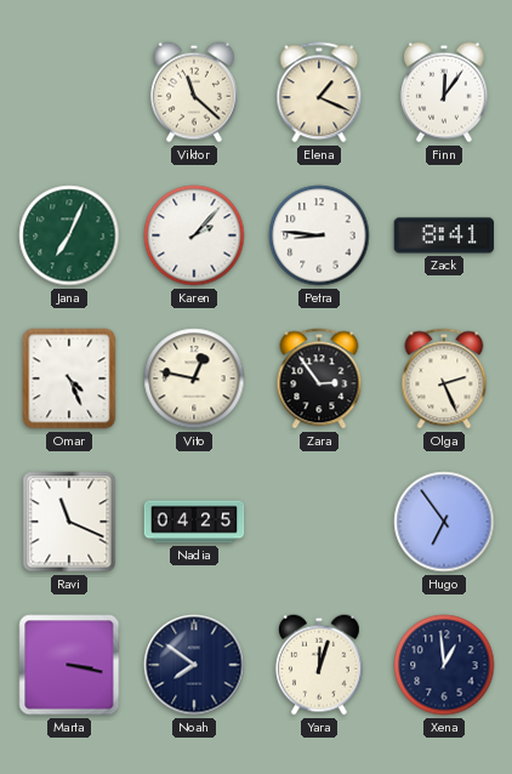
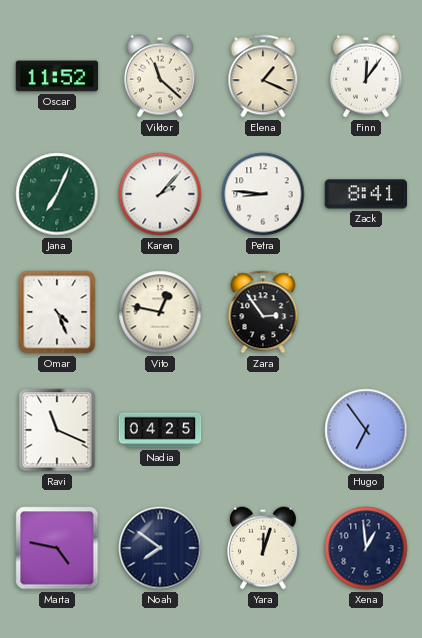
Oscar: none -> 11:52 (57, 76)
Olga: 2:26 -> none (444, 379)
Marta: 3:17 -> 4:47 (57, 548)
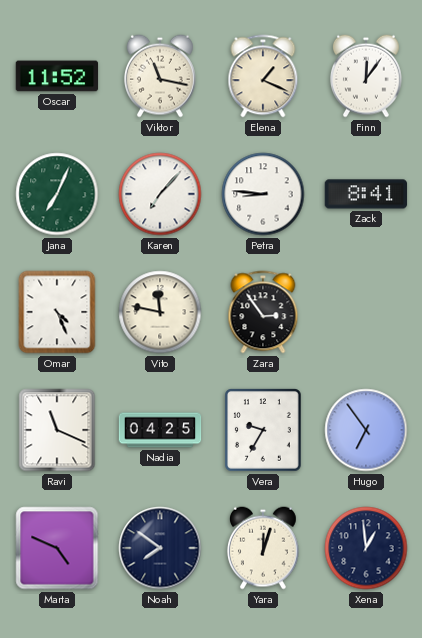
Viktor: 11:22 -> 11:17 (160, 76)
Karen: 2:07 -> 7:07 (160, 194)
Vito: 12:47 -> 11:47 (160, 312)
Vera: none -> 9:35 (264, 431)
Marta: 4:47 -> 4:49 (57, 548)
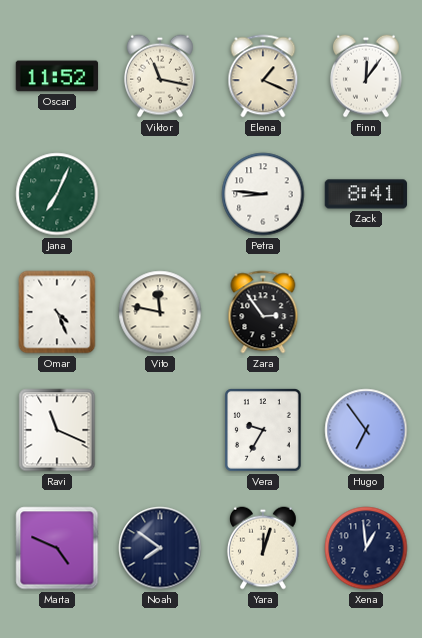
Karen: 7:07 -> none (160, 194)
Nadia: 04:25 -> none (160, 430)
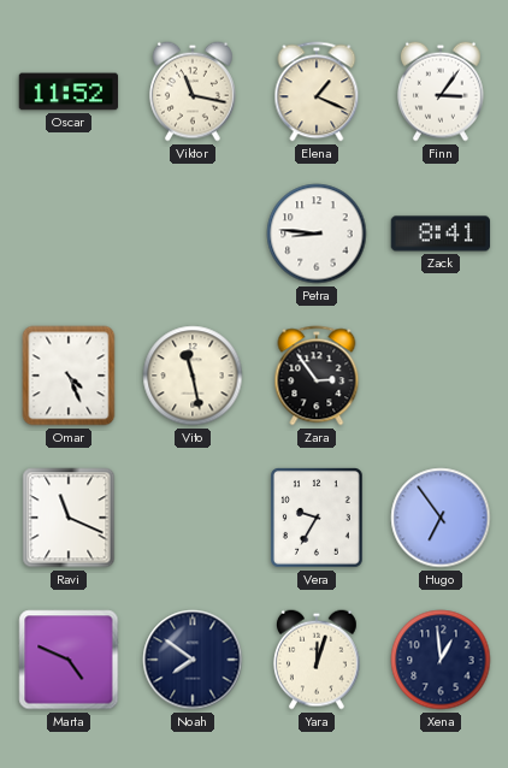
Finn: 12:06 -> 3:06 (441, 91)
Jana: 7:04 -> none (57, 194)
Vito: 11:47 -> 11:28 (193, 376)
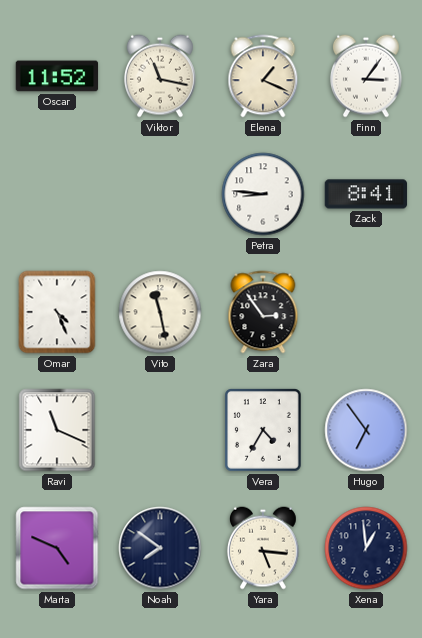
Vera: 9:35 -> 4:35 (264, 431)
Yara: 12:03 -> 5:16 (263, 548)
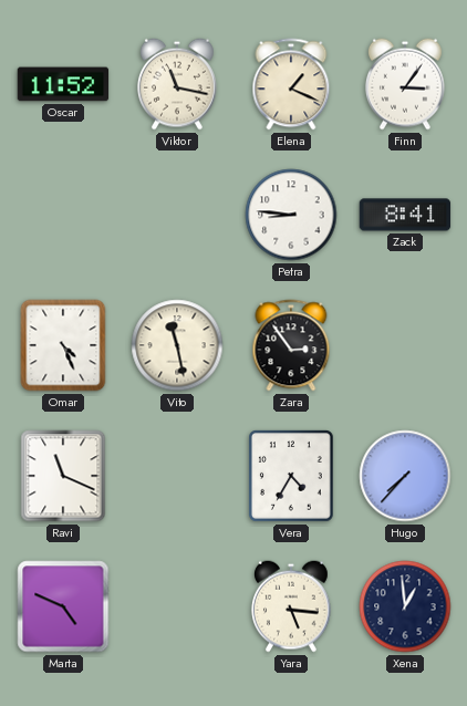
Hugo: 6:54 -> 7:37 (405, 476)
Noah: 7:51 -> none (160, 548)
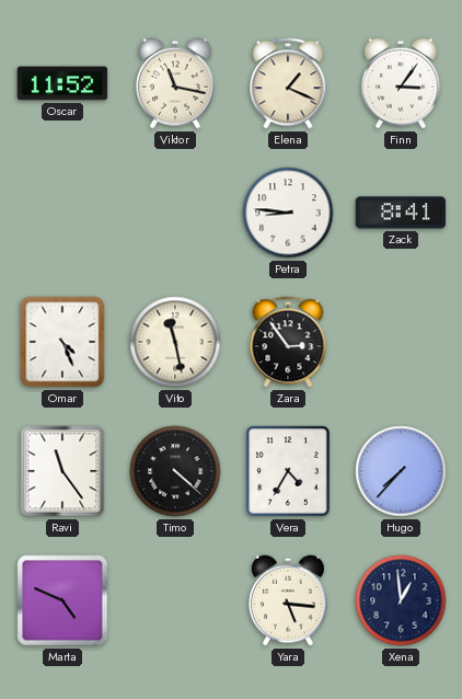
Ravi: 11:19 -> 11:24 (62, 471)
Timo: none -> 4:22 (175, 471)
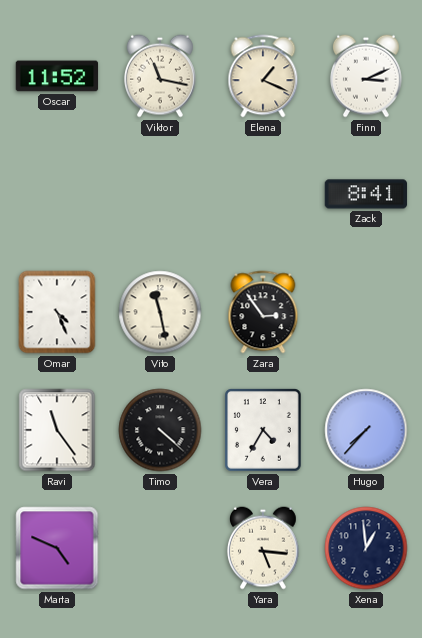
Finn: 3:06 -> 3:11 (366, 76)
Petra: 8:46 -> none (288, 213)
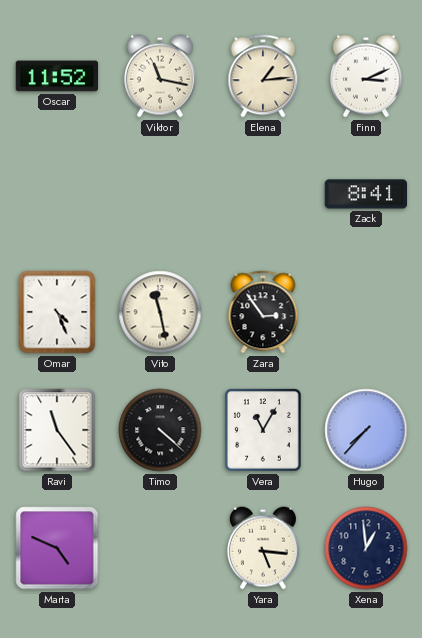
Elena: 1:19 -> 1:14 (263, 76)
Vera: 4:35 -> 11:05 (264, 431)
